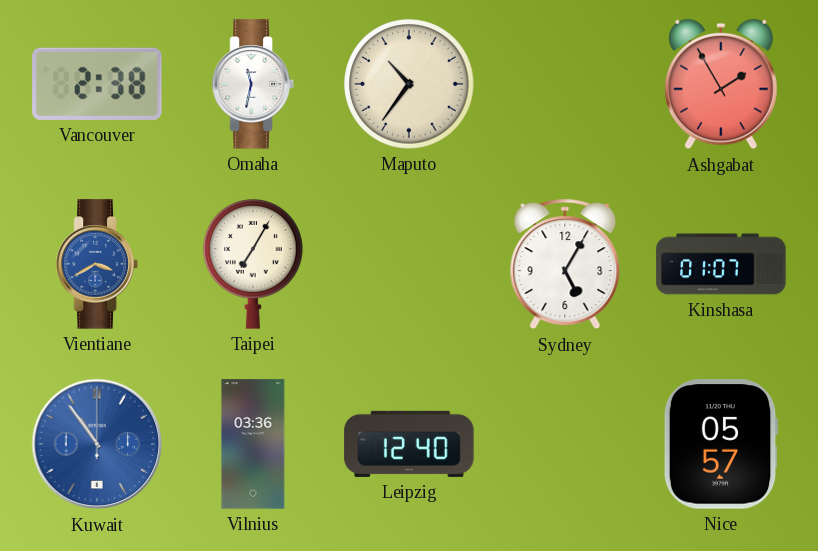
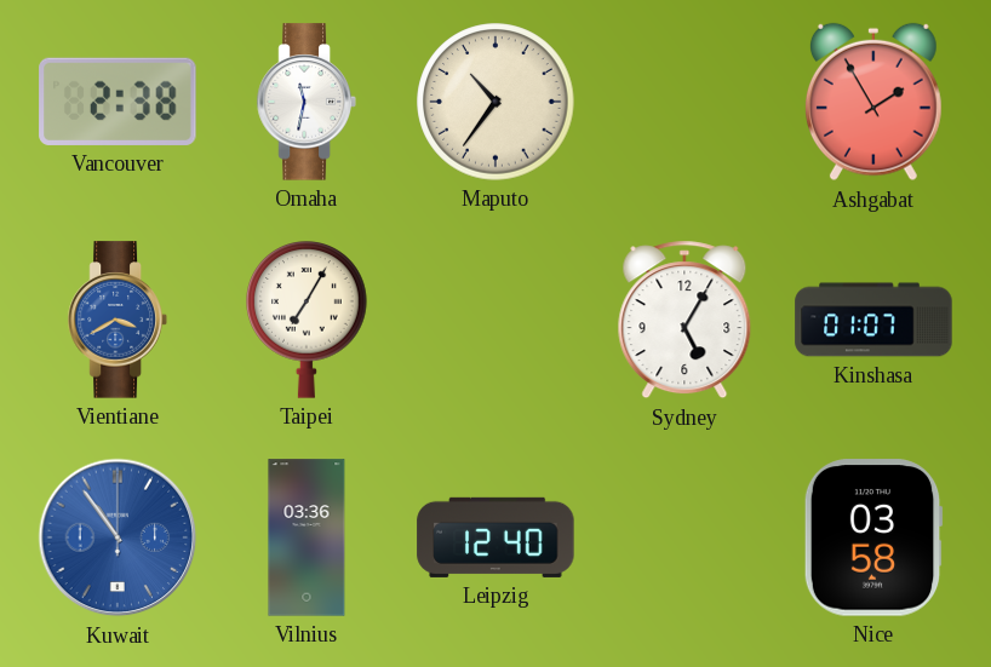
Nice: 05:57 -> 03:58 (873, 537)
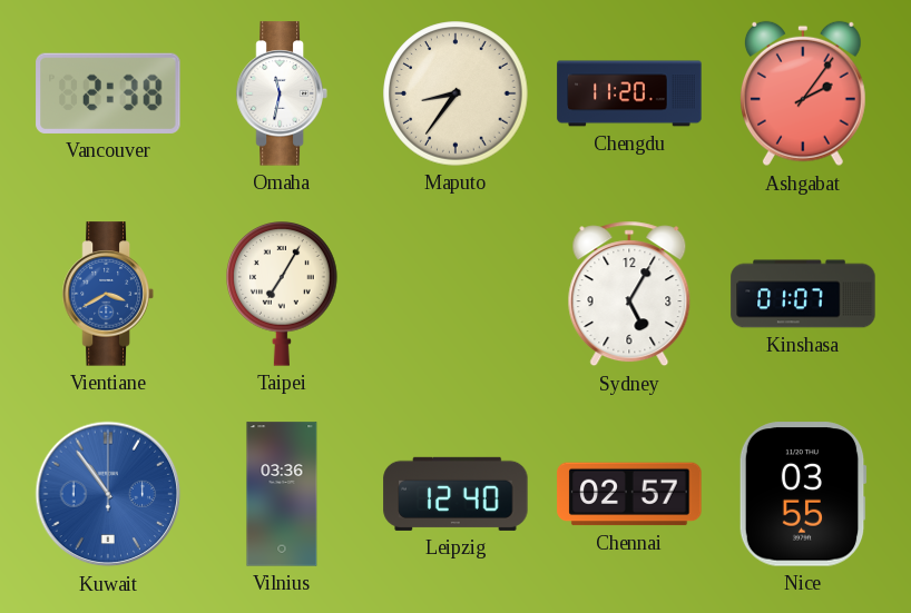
Maputo: 10:36 -> 8:36 (456, 93)
Chengdu: none -> 11:20 (629, 93)
Ashgabat: 1:55 -> 2:06 (803, 93)
Chennai: none -> 02:57 (629, 494)
Nice: 03:58 -> 03:55 (803, 494)
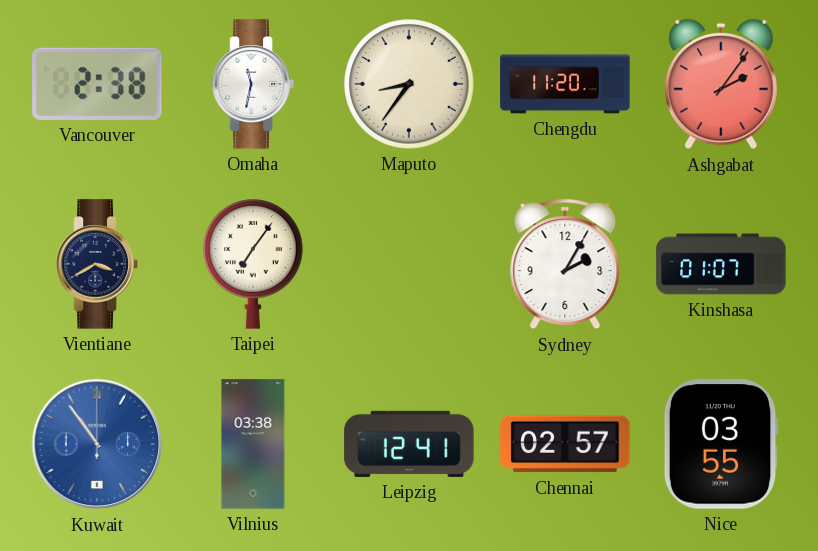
Vientiane dial: blue -> navy (97, 264)
Taipei: 7:05 -> 7:06 (253, 264)
Sydney: 5:05 -> 2:05 (565, 264)
Vilnius: 03:36 -> 03:38 (253, 444)
Leipzig: 12:40 -> 12:41 (409, 444)
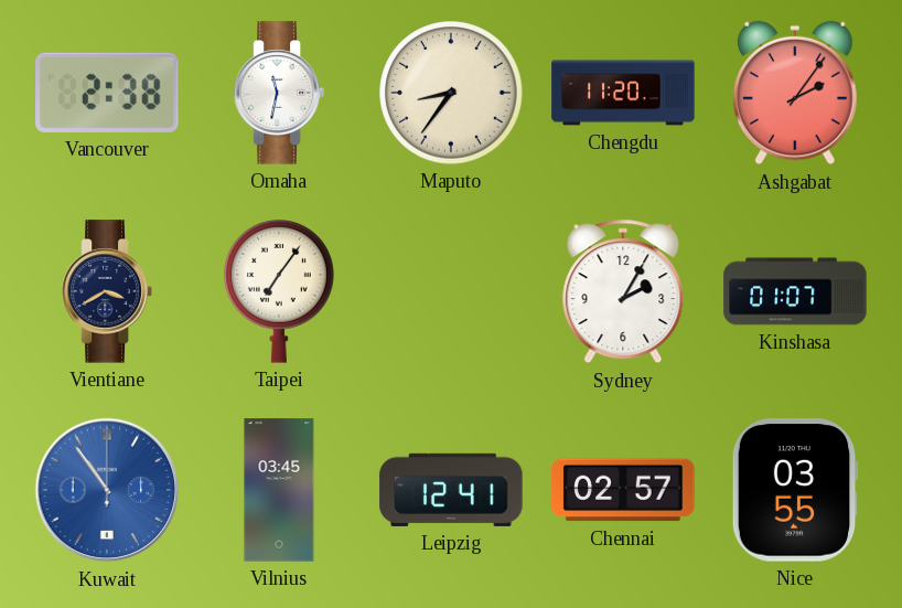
Vilnius: 03:38 -> 03:45 (279, 490)
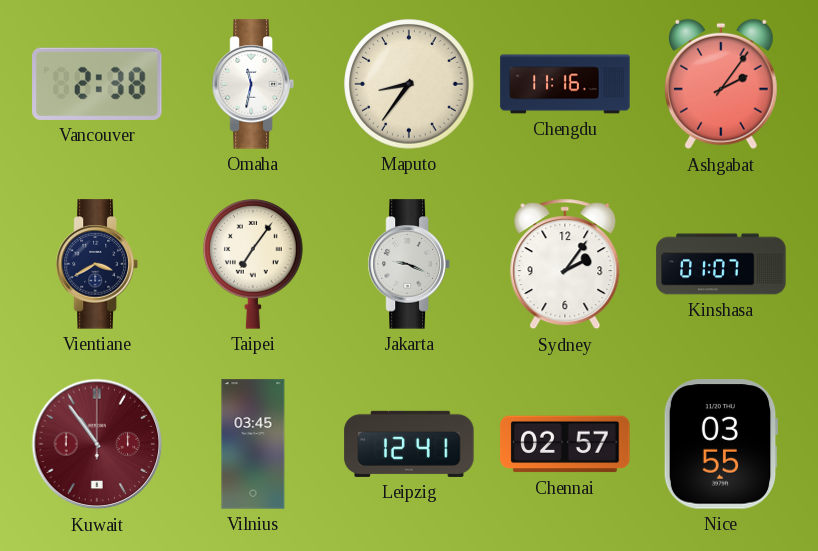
Chengdu: 11:20 -> 11:16 (565, 84)
Jakarta: none -> 9:19 (409, 264)
Sydney: 2:05 -> 2:06 (565, 264)
Kuwait dial: blue -> burgundy (97, 444)
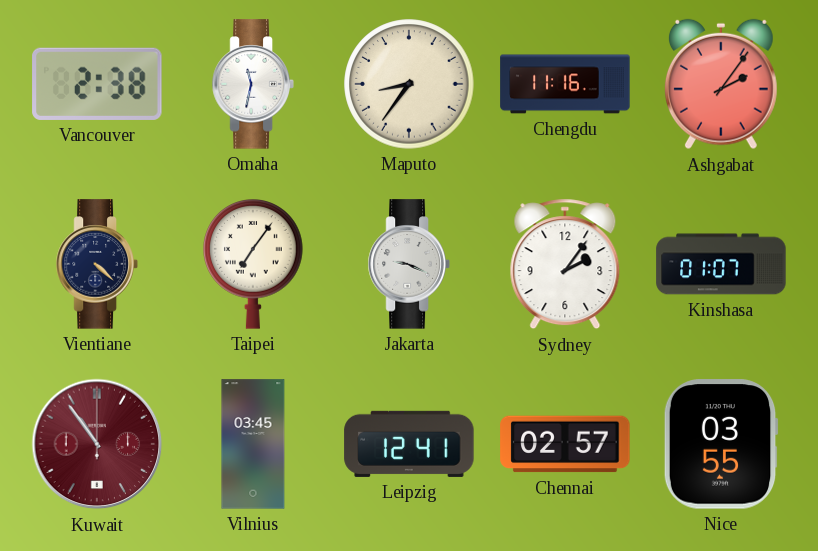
Vientiane: 3:40 -> 4:22 (97, 264)
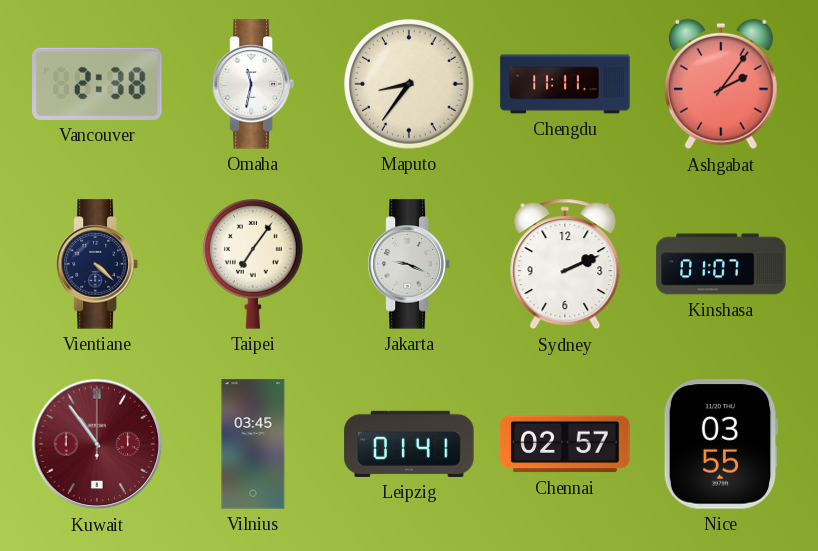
Chengdu: 11:16 -> 11:11 (565, 84)
Sydney: 2:06 -> 2:11 (565, 264)
Leipzig: 12:41 -> 01:41 (409, 444)
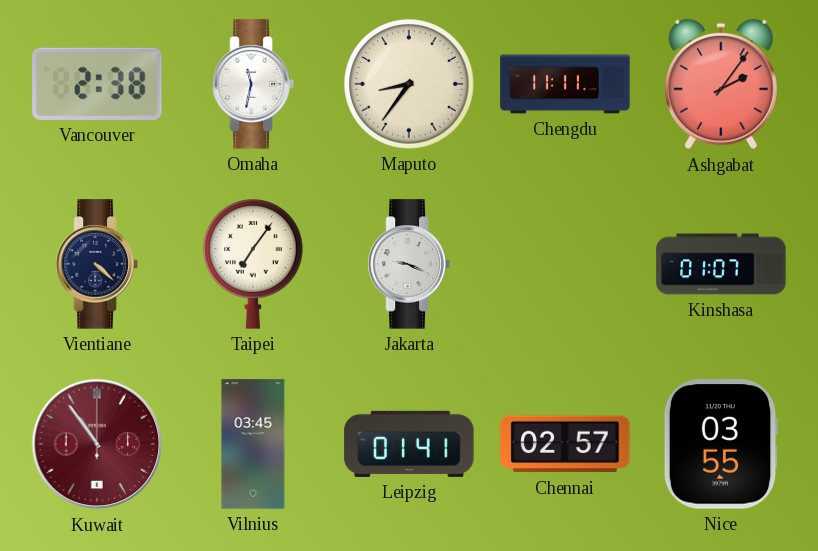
Sydney: 2:11 -> none (565, 264)
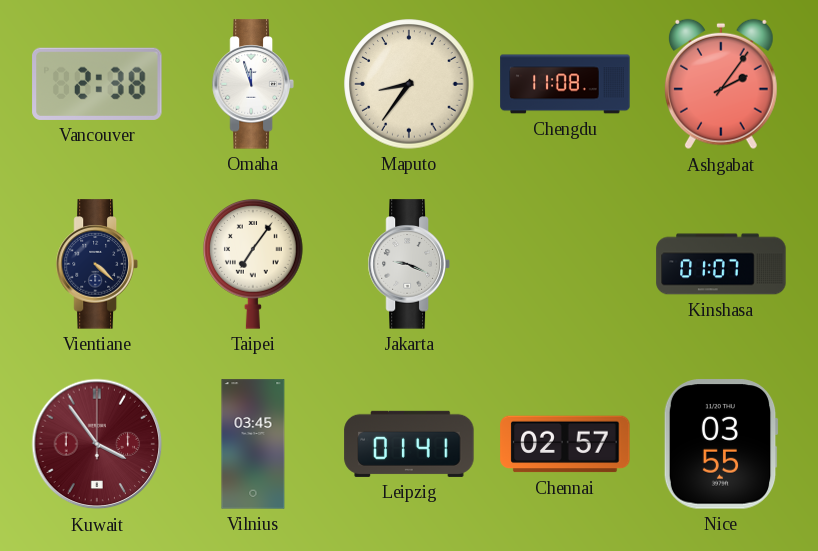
Omaha: 11:32 -> 11:57 (253, 84)
Chengdu: 11:11 -> 11:08 (565, 84)
Kuwait: 10:54 -> 3:54 (97, 444)
